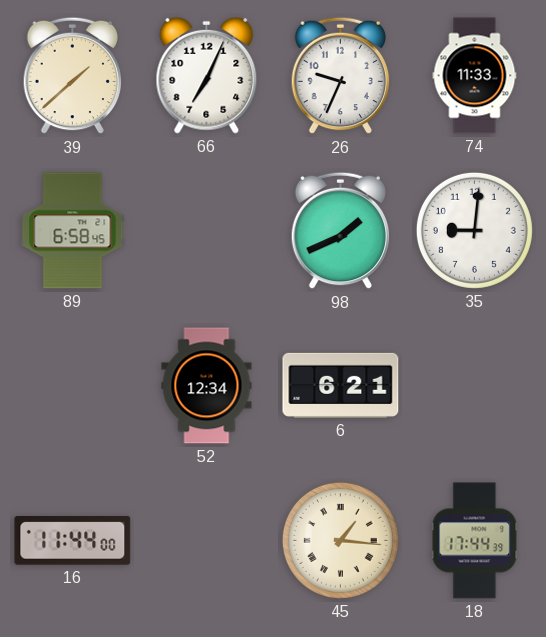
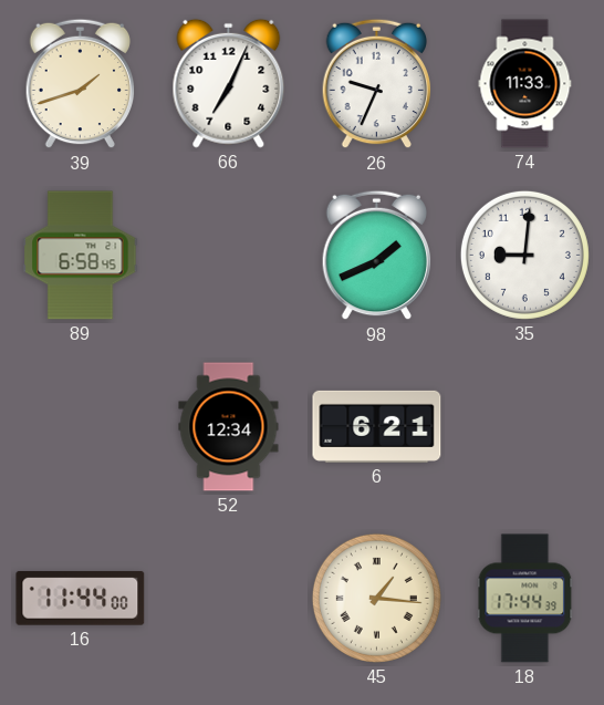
39: 1:38 -> 1:42 (81, 84)
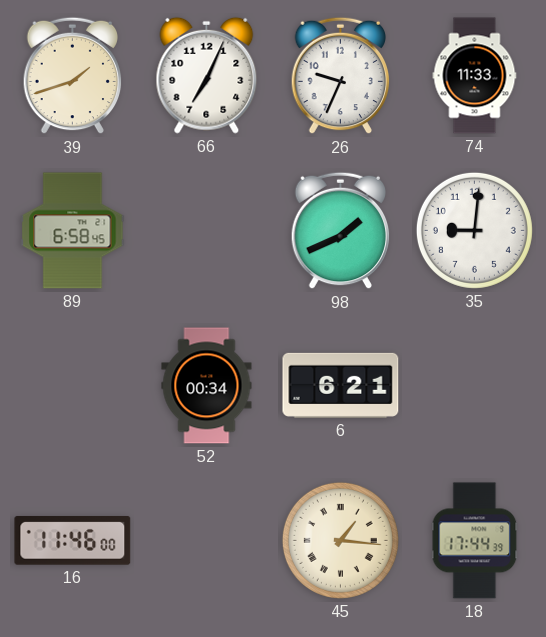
52: 12:34 -> 00:34 (207, 386)
16: 11:44 -> 11:46 (73, 540)
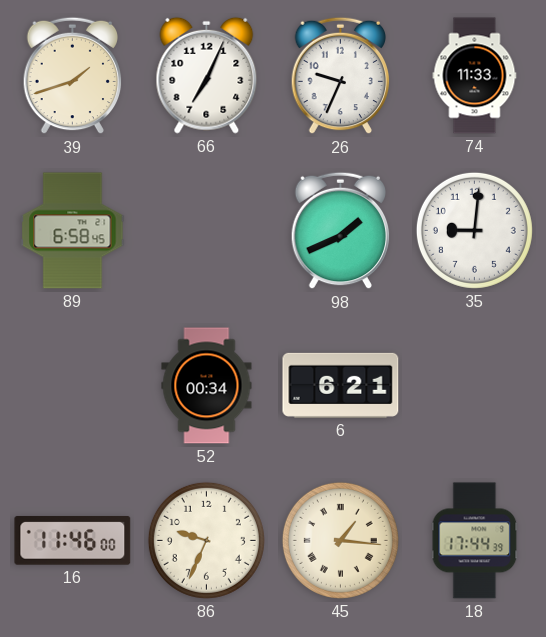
86: none -> 9:34 (206, 540)
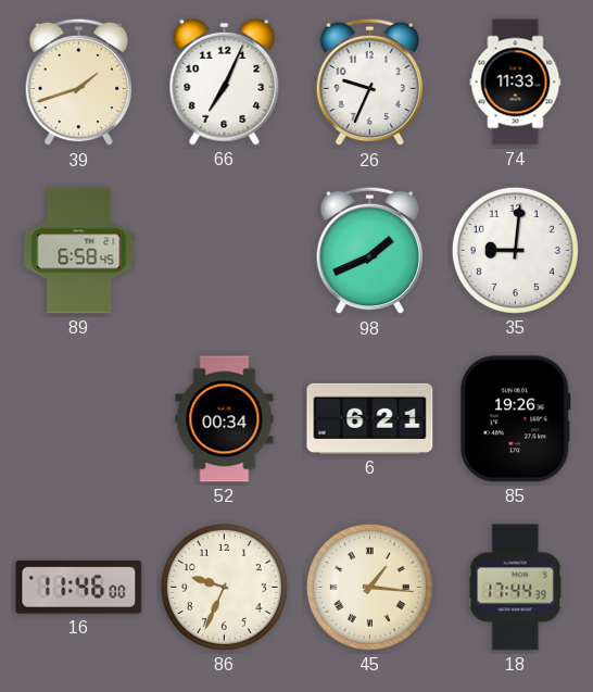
85: none -> 19:26 (516, 419)
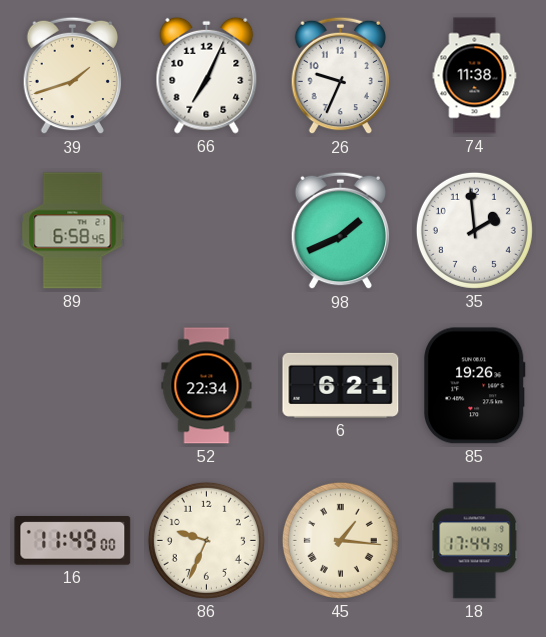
74: 11:33 -> 11:38 (475, 76)
35: 9:01 -> 1:59 (474, 230)
52: 00:34 -> 22:34 (207, 386)
16: 11:46 -> 11:49 (73, 540)
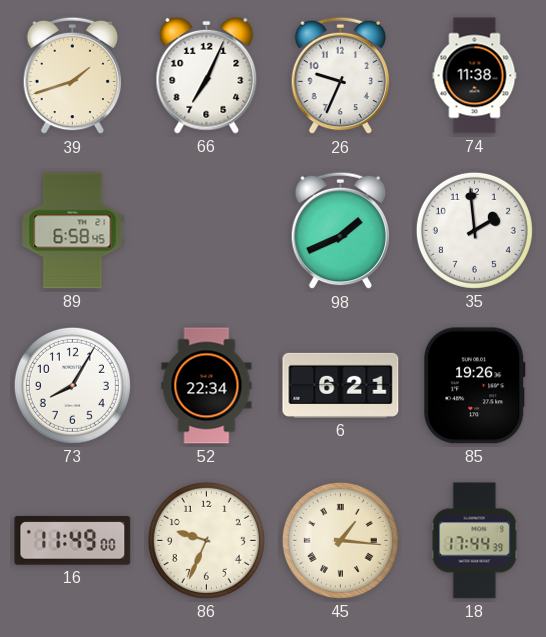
73: none -> 8:05 (72, 385)
